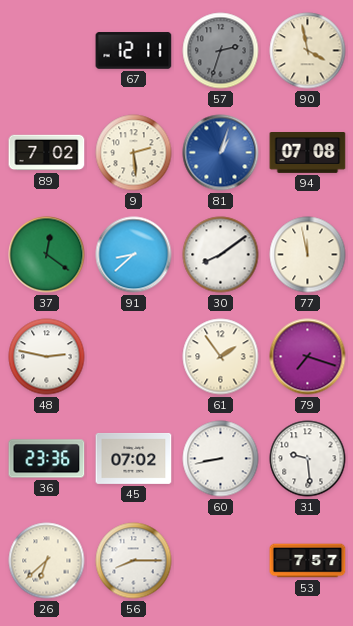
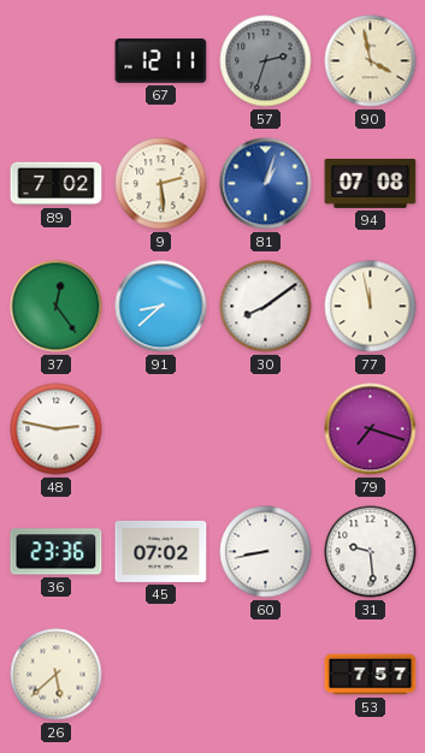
37: 12:21 -> 12:24 (57, 307)
61: 1:54 -> none (221, 357)
26: 6:38 -> 5:38 (57, 675)
56: 8:15 -> none (134, 561)
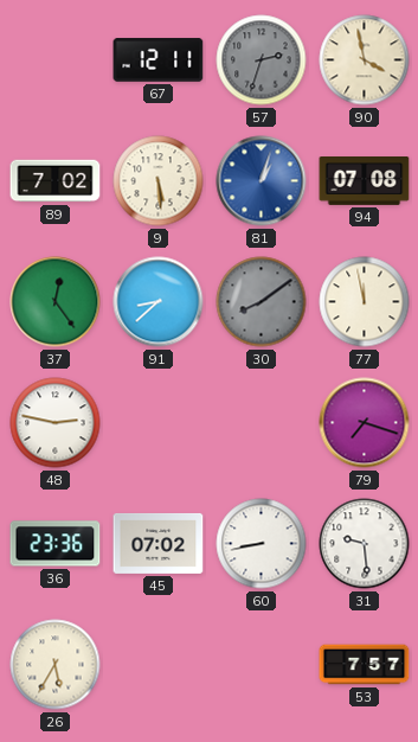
9: 2:29 -> 5:29 (159, 181)
30 dial: white -> grey (262, 302)
26: 5:38 -> 5:35 (56, 665)
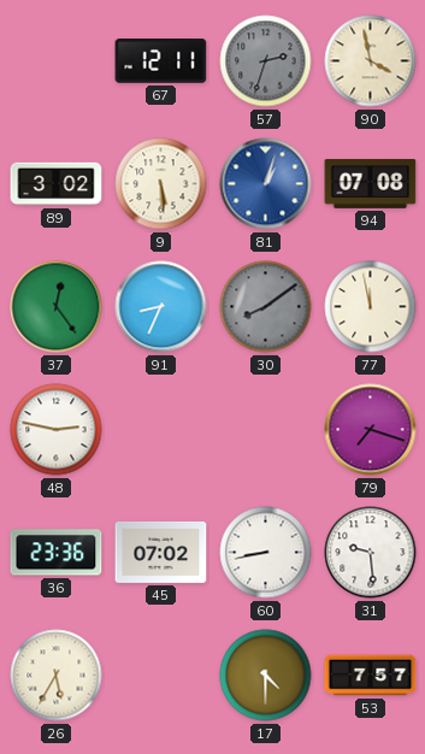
89: 7:02 -> 3:02 (57, 184)
91: 8:38 -> 8:34 (161, 307)
17: none -> 4:30 (266, 676)
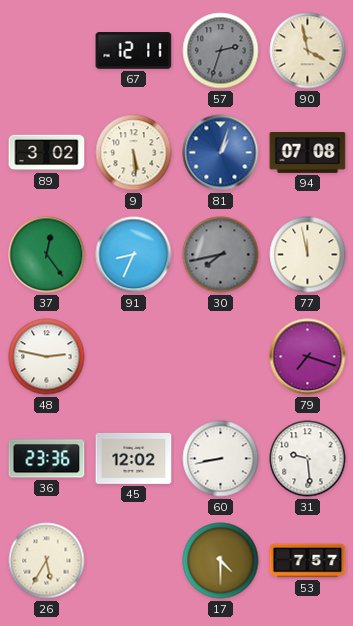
30: 8:09 -> 7:43 (221, 255)
45: 07:02 -> 12:02 (134, 458)
